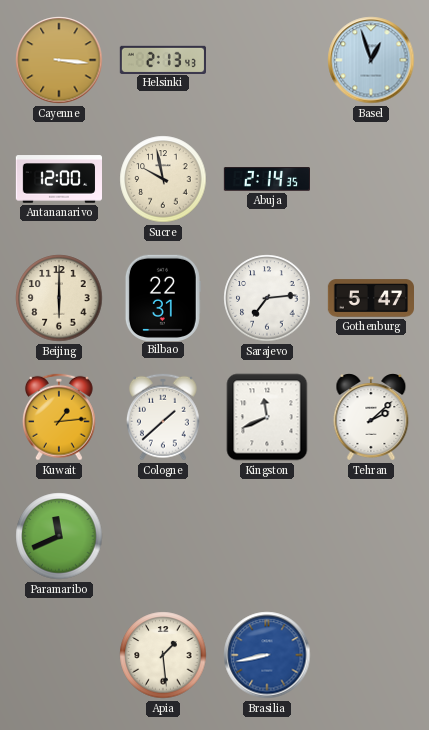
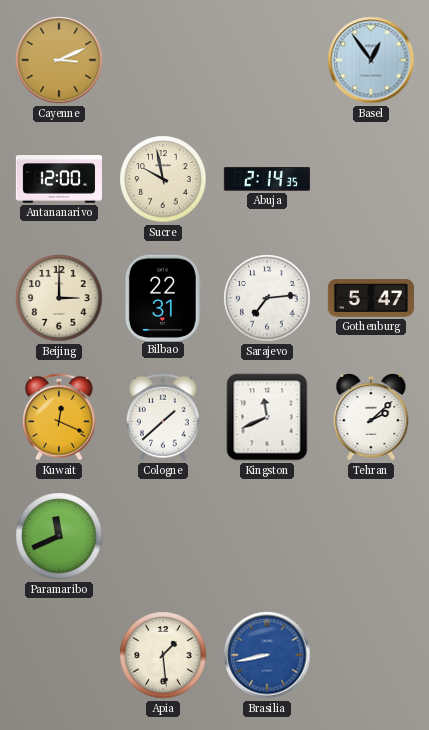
Cayenne: 3:16 -> 3:11 (59, 60)
Helsinki: 2:13 -> none (162, 59)
Basel: 12:57 -> 12:54 (371, 60)
Beijing: 6:00 -> 3:00 (59, 298)
Kuwait: 1:14 -> 12:19 (59, 417)
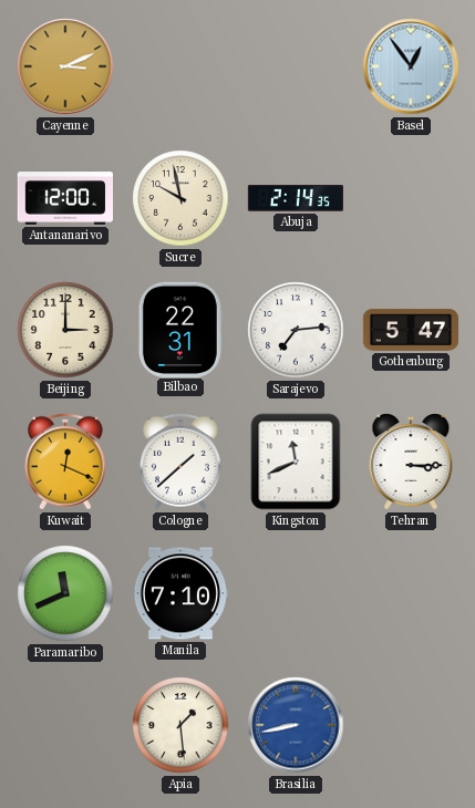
Tehran: 2:08 -> 3:15 (411, 462)
Manila: none -> 7:10 (179, 593)
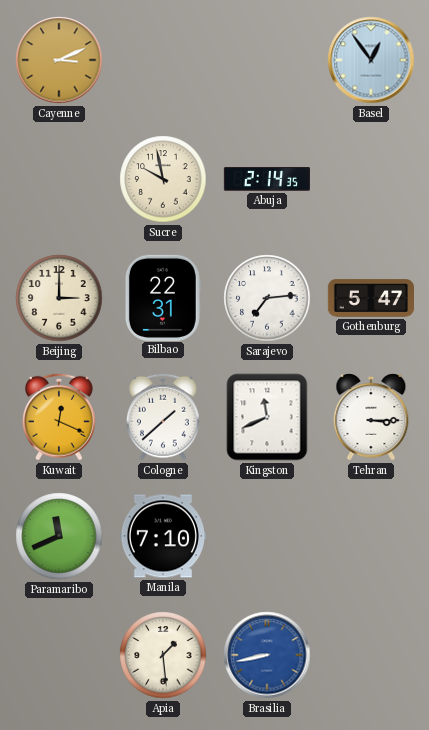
Antananarivo: 12:00 -> none (65, 198)
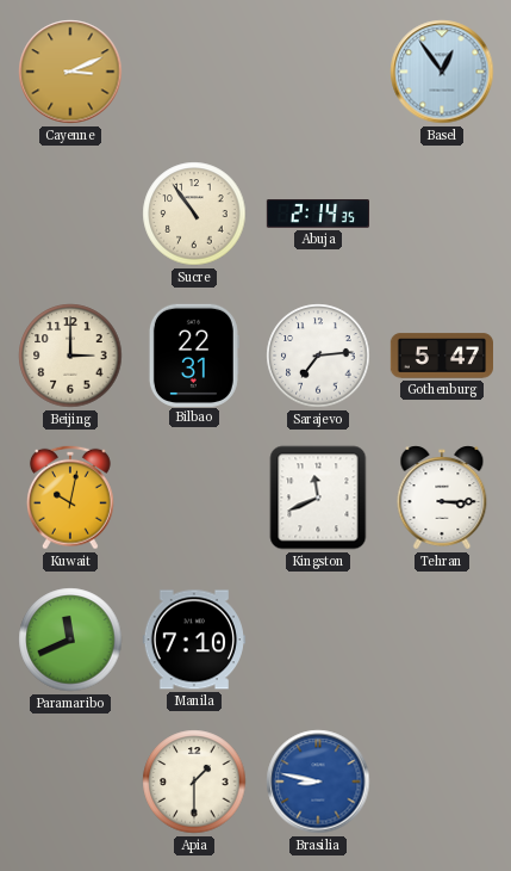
Sucre: 9:58 -> 10:54 (194, 214)
Kuwait: 12:19 -> 10:02 (70, 498)
Cologne: 1:38 -> none (163, 417)
Apia: 1:29 -> 1:30 (194, 782)
Brasilia: 8:43 -> 8:47 (318, 782)
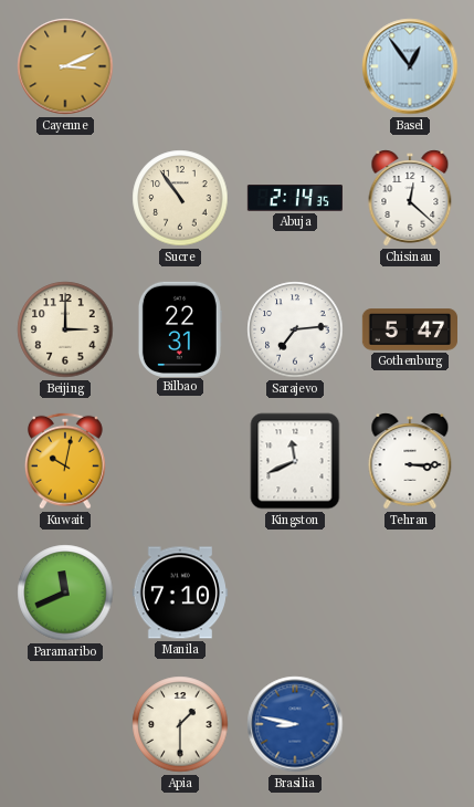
Chisinau: none -> 12:22 (410, 198)
